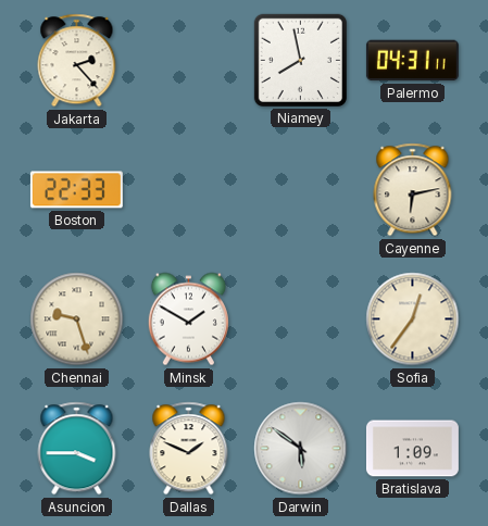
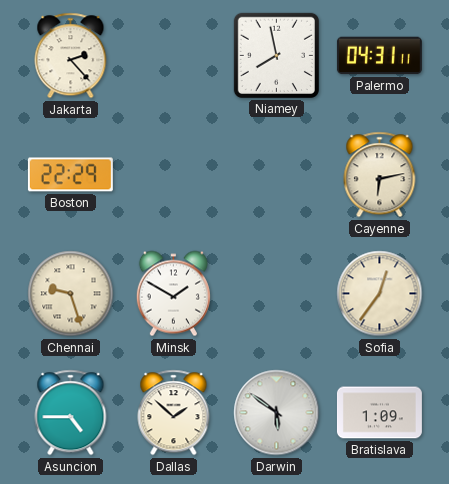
Boston: 22:33 -> 22:29 (70, 175)
Asuncion: 3:45 -> 4:45 (71, 413)
Dallas: 1:49 -> 1:52 (174, 413)
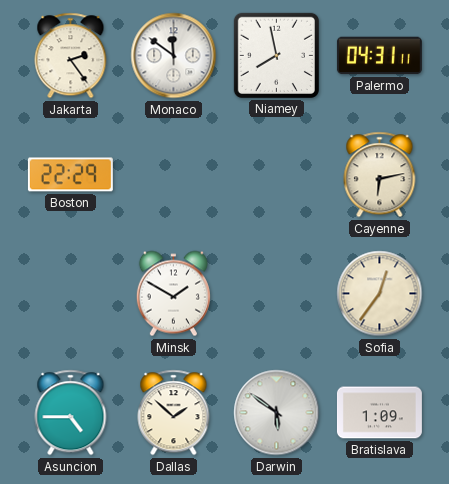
Jakarta: 2:23 -> 2:24 (71, 56)
Monaco: none -> 11:51 (174, 56)
Chennai: 9:27 -> none (71, 294)
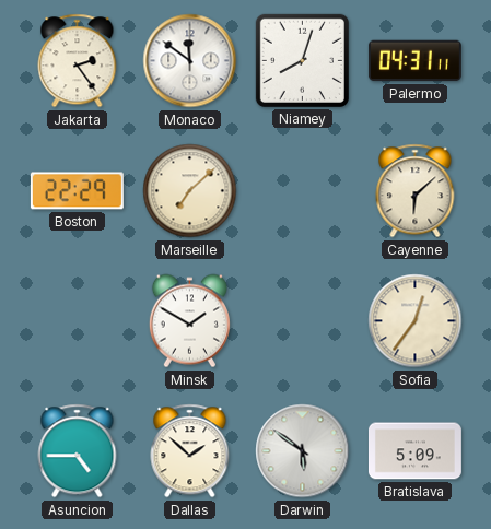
Niamey: 7:58 -> 8:03 (302, 60)
Marseille: none -> 7:08 (190, 191)
Cayenne: 6:13 -> 6:08 (416, 191)
Bratislava: 1:09 -> 5:09 (414, 451)
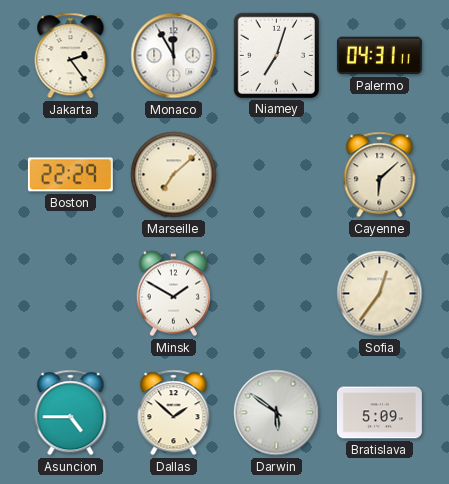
Monaco: 11:51 -> 11:55 (174, 56)
Niamey: 8:03 -> 7:03 (276, 55)
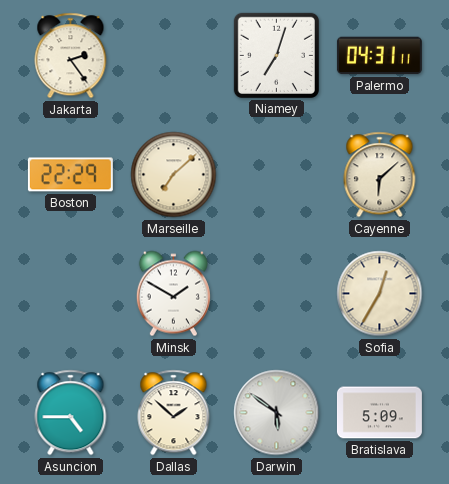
Monaco: 11:55 -> none (174, 56)
Sofia: 12:36 -> 12:35 (380, 294)
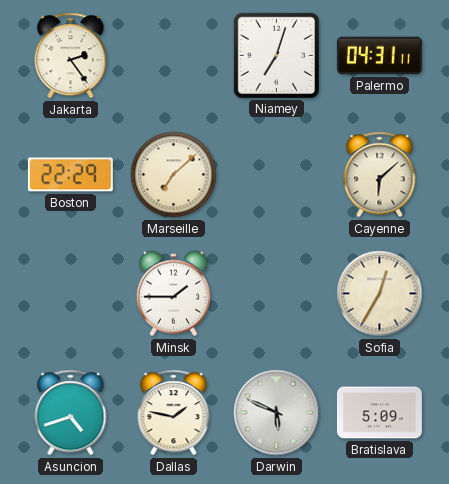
Minsk: 1:50 -> 1:45 (173, 294)
Asuncion: 4:45 -> 4:42 (71, 413)
Dallas: 1:52 -> 1:47 (174, 413)
Darwin: 5:51 -> 5:49 (277, 413)
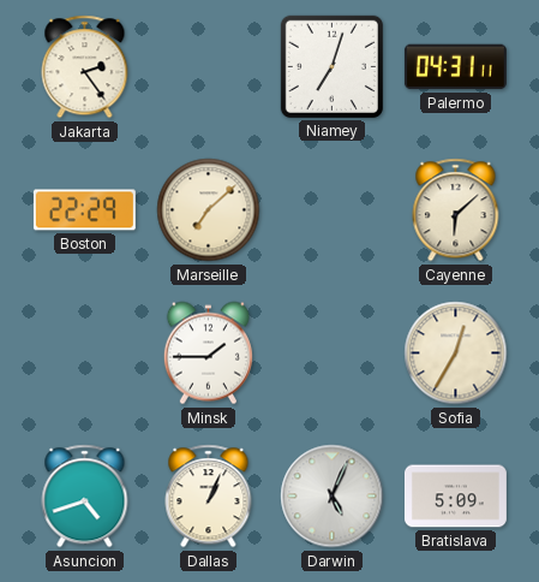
Dallas: 1:47 -> 1:04 (209, 497)
Darwin: 5:49 -> 5:04 (333, 497)
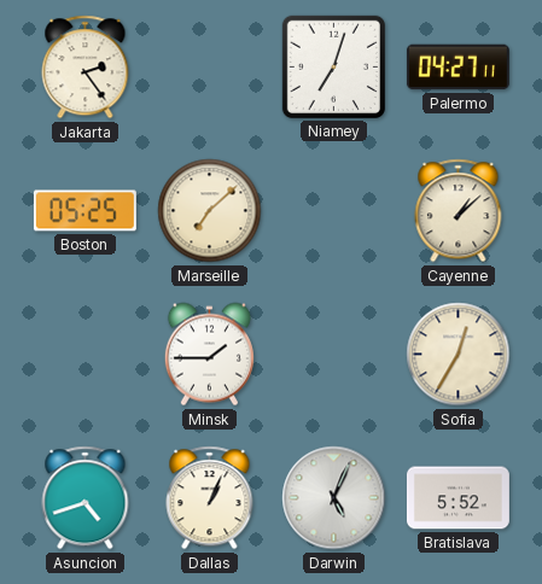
Palermo: 04:31 -> 04:27 (458, 68)
Boston: 22:29 -> 05:25 (84, 211)
Cayenne: 6:08 -> 1:08 (459, 211)
Bratislava: 5:09 -> 5:52 (458, 498)
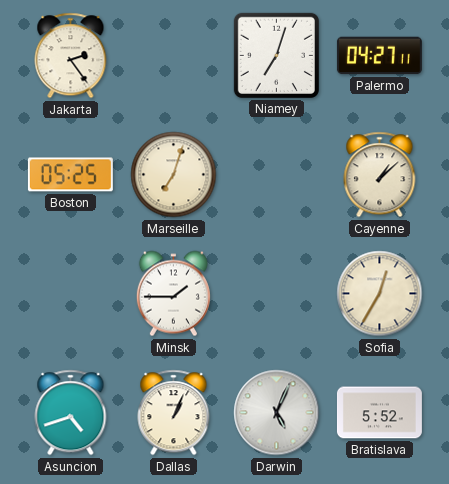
Marseille: 7:08 -> 7:03 (174, 175)
